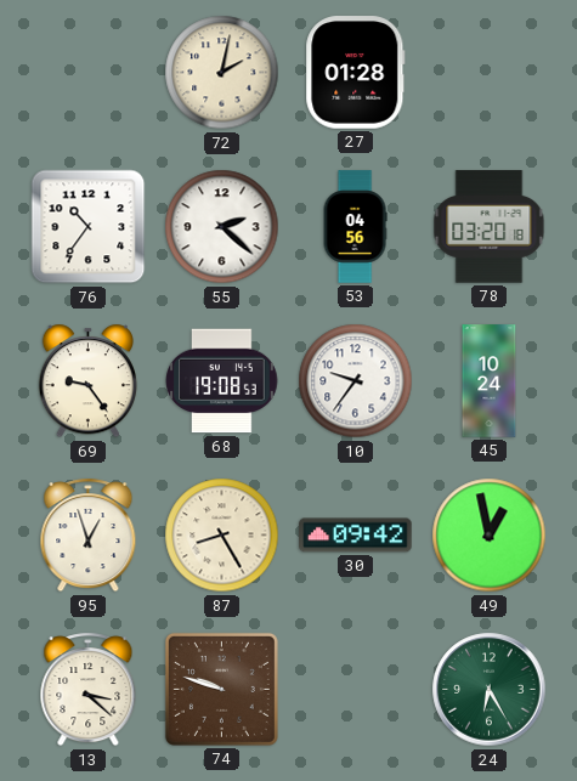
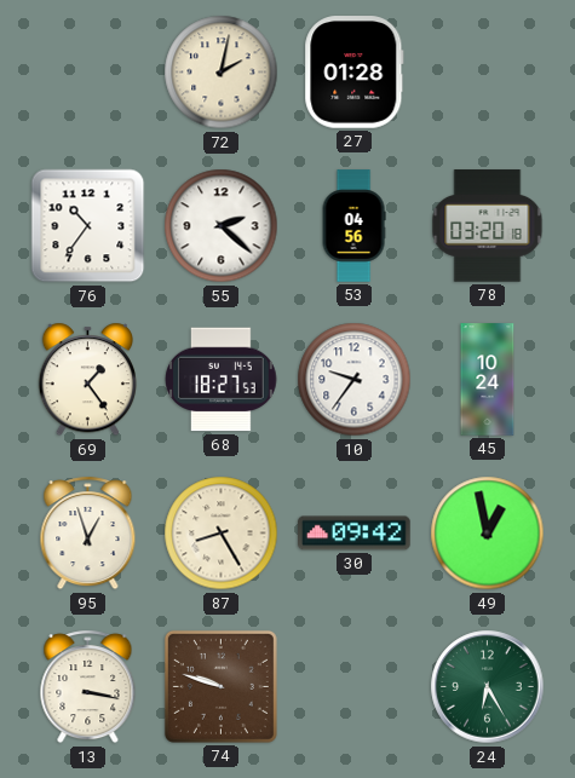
69: 9:24 -> 1:24 (87, 380)
68: 19:08 -> 18:27 (222, 380)
13: 3:22 -> 3:17 (88, 687)
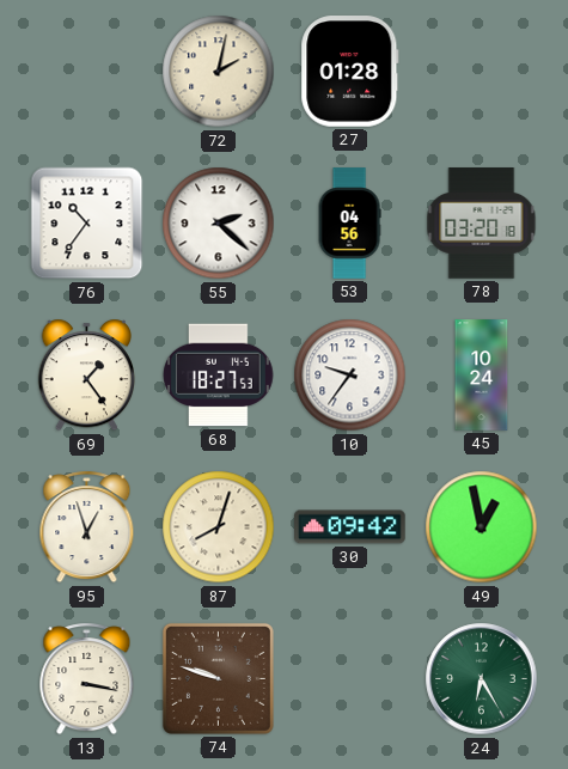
87: 8:25 -> 8:03 (219, 527)
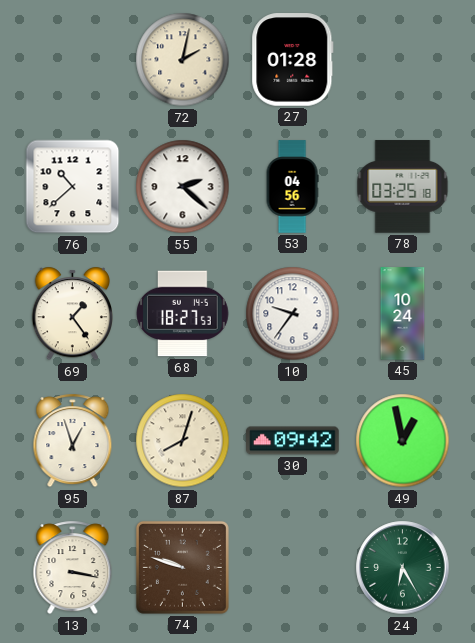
76: 10:36 -> 10:38 (73, 187)
78: 03:20 -> 03:25 (403, 187)
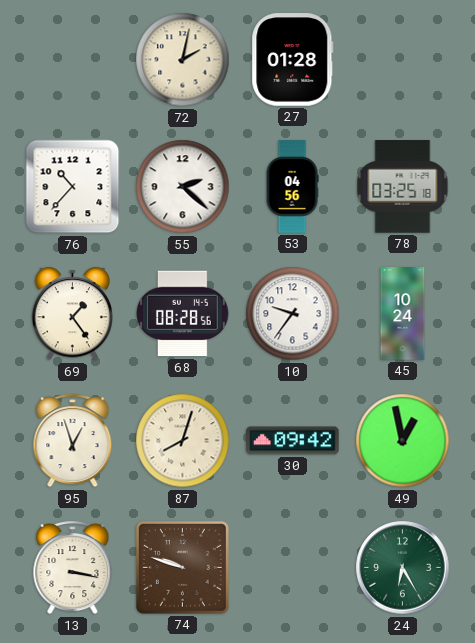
76: 10:38 -> 10:37 (73, 187)
68: 18:27 -> 08:28 (183, 314)
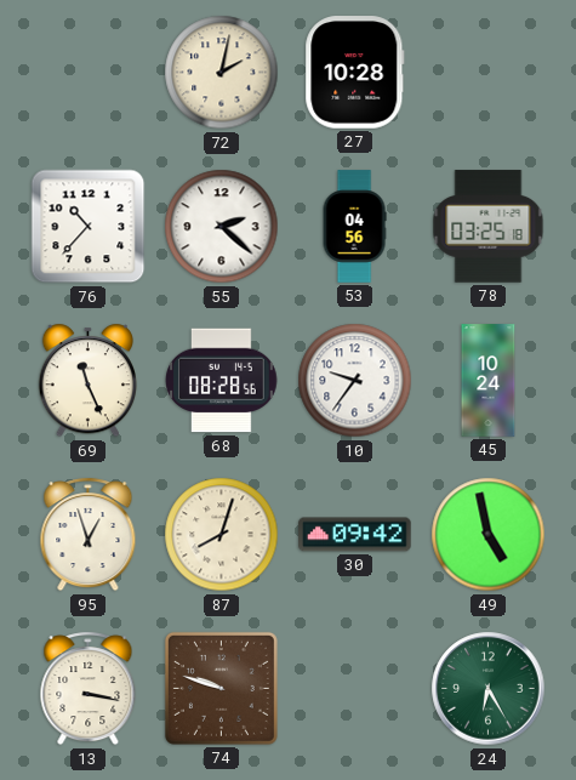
27: 01:28 -> 10:28 (355, 73)
69: 1:24 -> 11:26 (87, 381)
49: 12:58 -> 4:58 (489, 535)
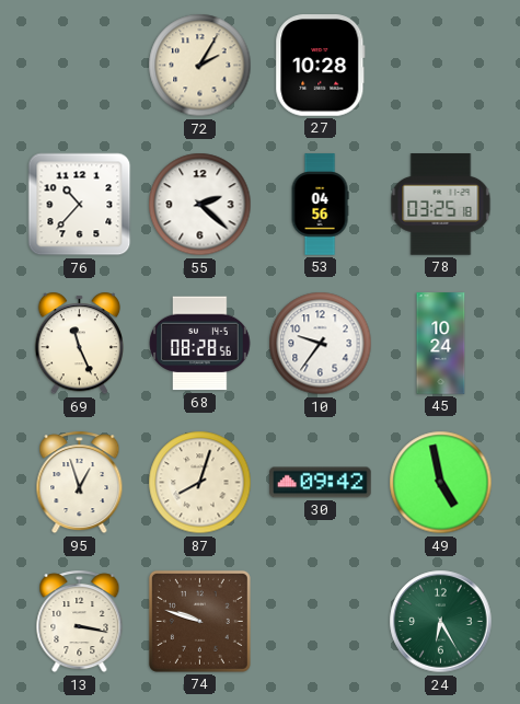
72: 2:02 -> 2:05 (200, 66)
